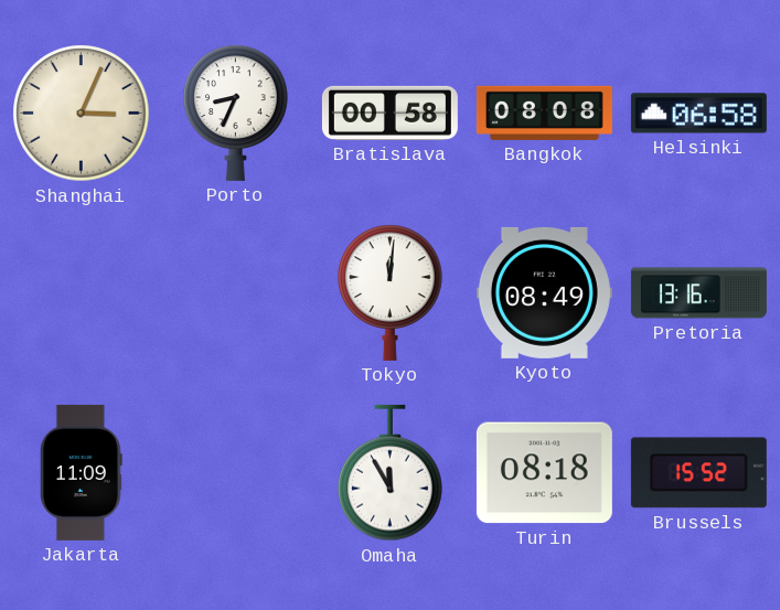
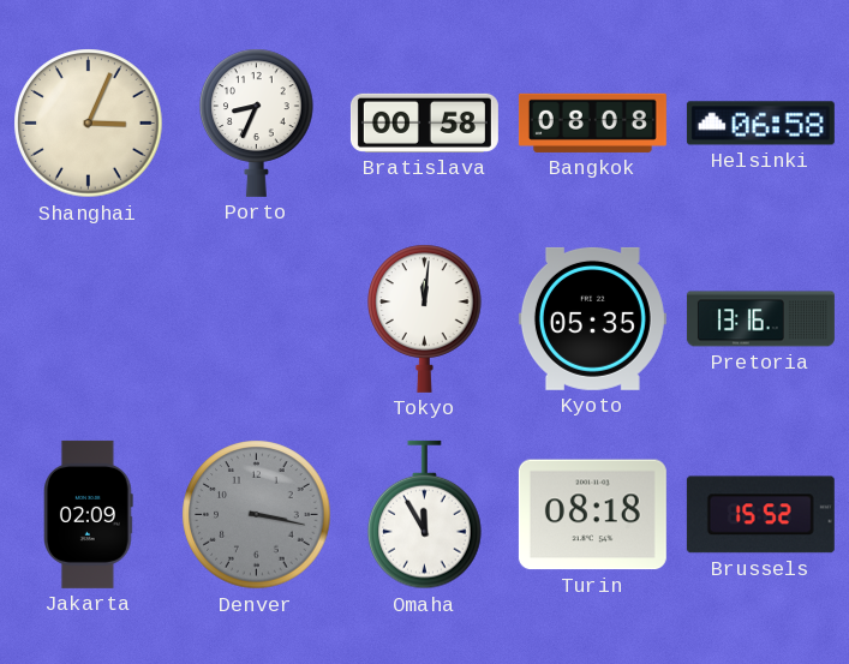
Kyoto: 08:49 -> 05:35 (592, 318)
Jakarta: 11:09 -> 02:09 (89, 514)
Denver: none -> 3:17 (257, 515)
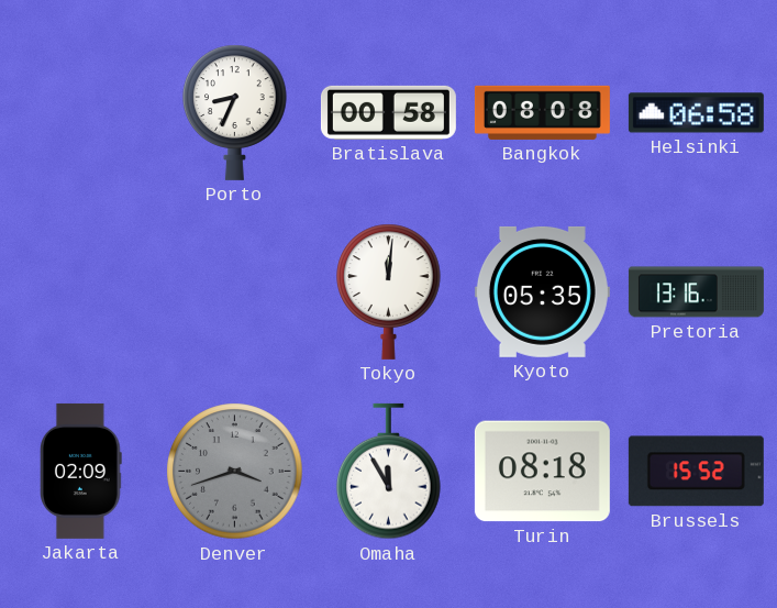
Shanghai: 3:04 -> none (89, 124)
Denver: 3:17 -> 3:42 (235, 472)
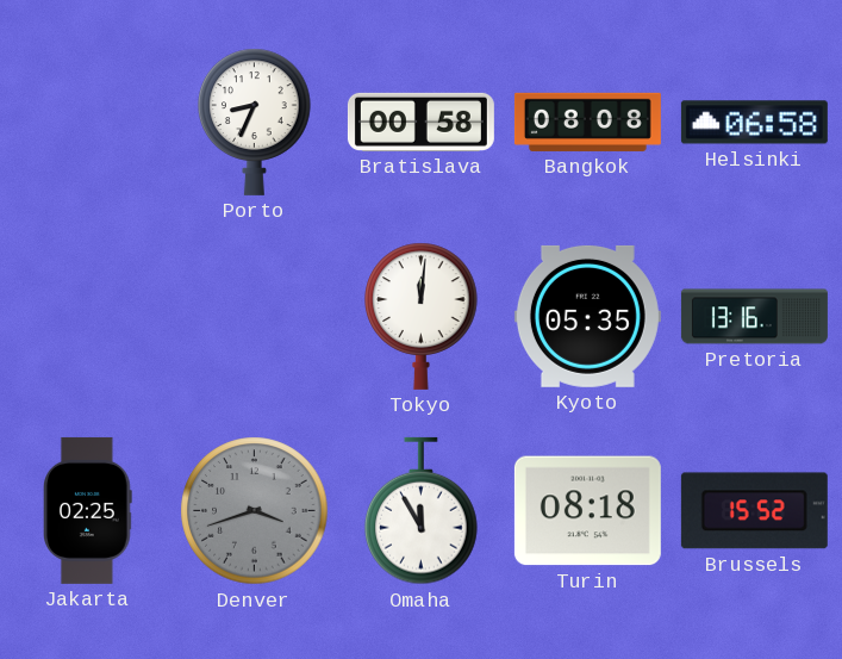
Jakarta: 02:09 -> 02:25 (88, 510)
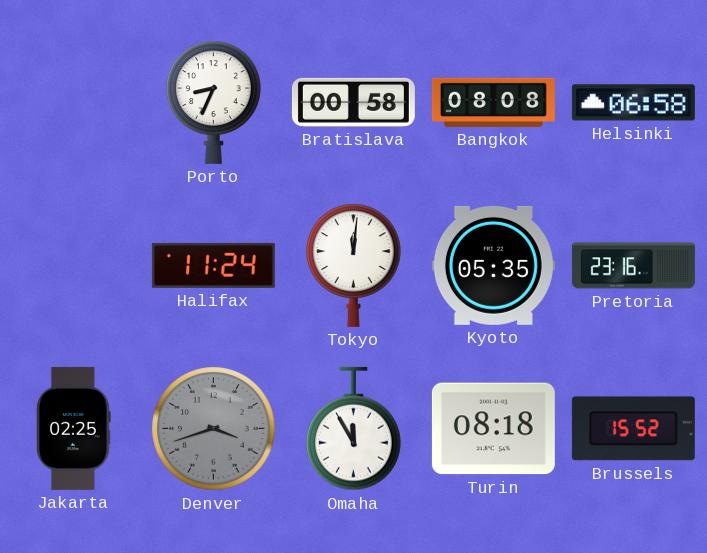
Halifax: none -> 11:24 (213, 265)
Pretoria: 13:16 -> 23:16 (633, 266)
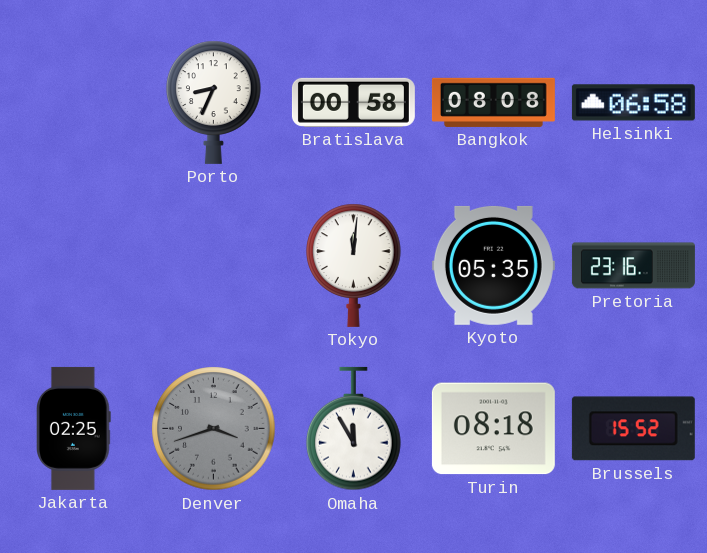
Halifax: 11:24 -> none (213, 265)
